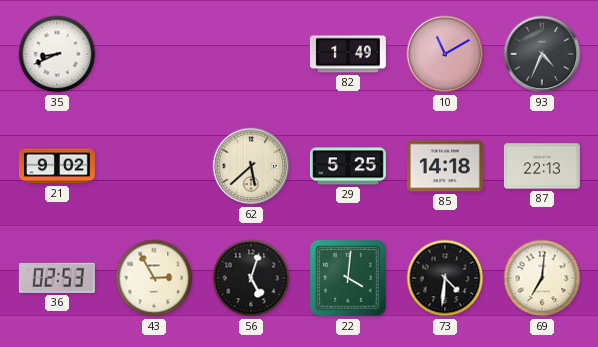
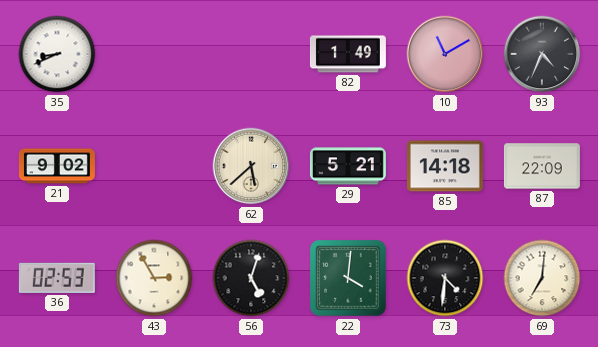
29: 5:25 -> 5:21 (348, 166)
87: 22:13 -> 22:09 (542, 166)
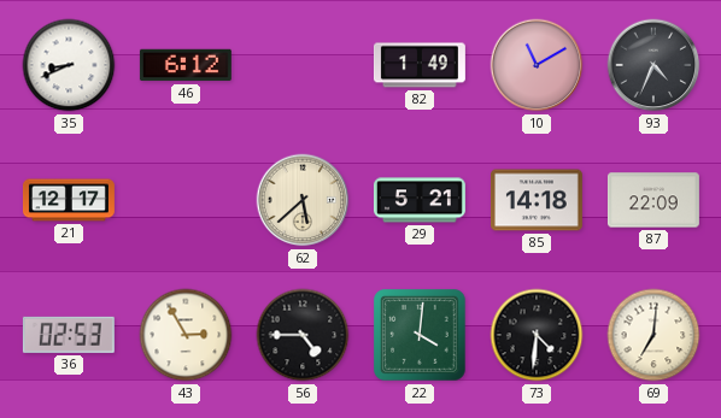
46: none -> 6:12 (186, 65)
21: 9:02 -> 12:17 (69, 200)
56: 5:03 -> 4:45 (303, 335)
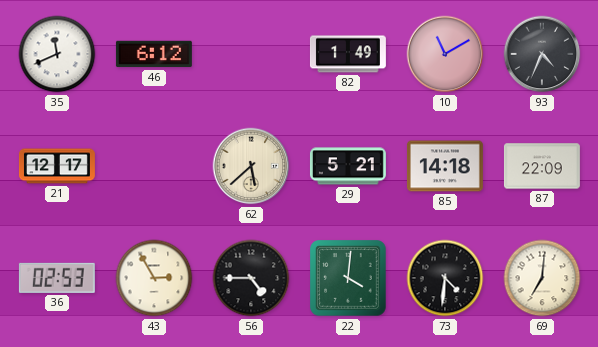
35: 8:41 -> 11:41 (57, 54)
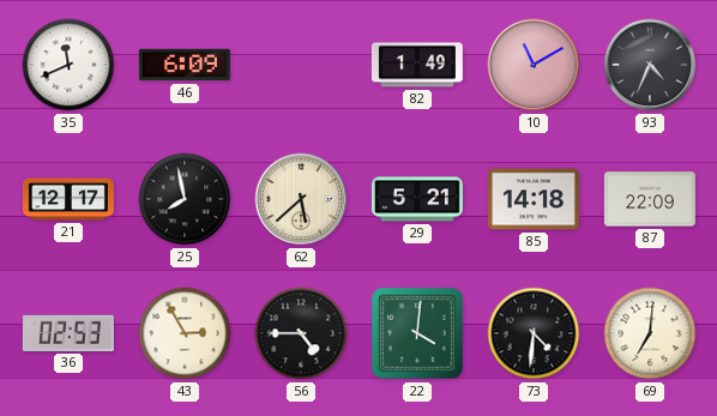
46: 6:12 -> 6:09 (185, 65)
25: none -> 7:58 (185, 199)
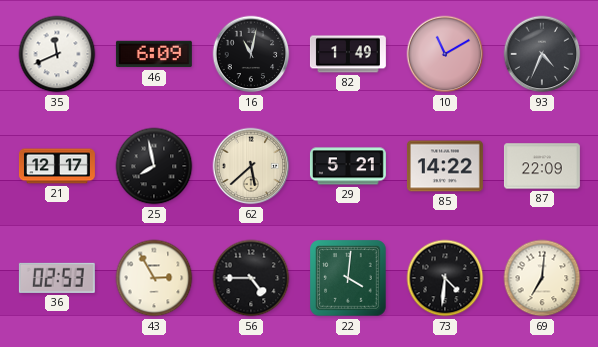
16: none -> 11:02 (251, 54)
85: 14:18 -> 14:22 (445, 166)
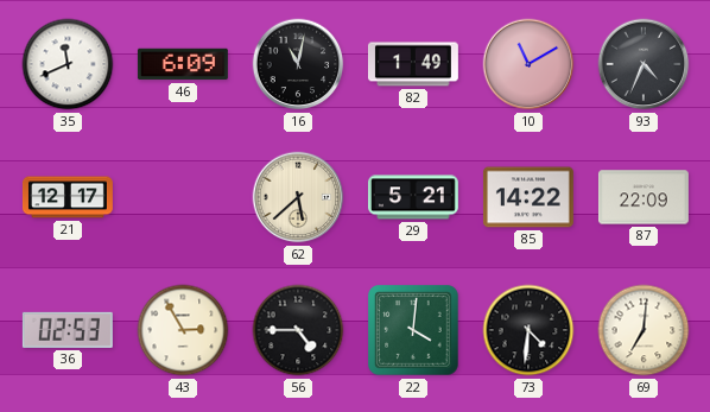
25: 7:58 -> none (154, 166)
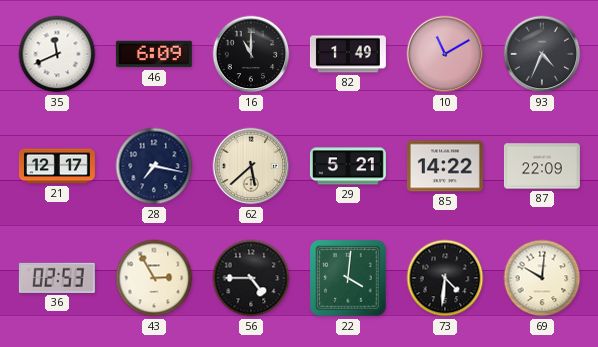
16: 11:02 -> 11:00 (251, 54)
28: none -> 7:17 (154, 166)
69: 7:01 -> 10:01 (542, 278)
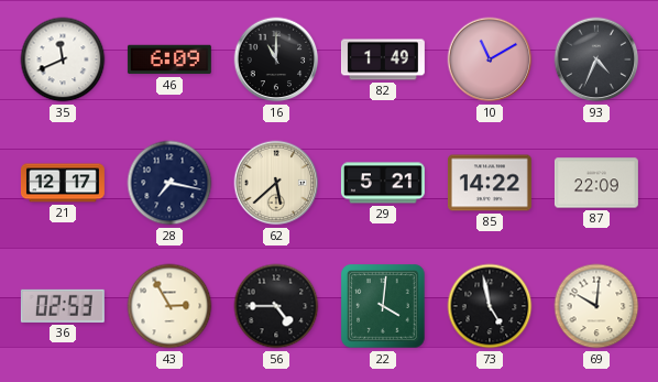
73: 4:31 -> 4:58 (490, 306)
